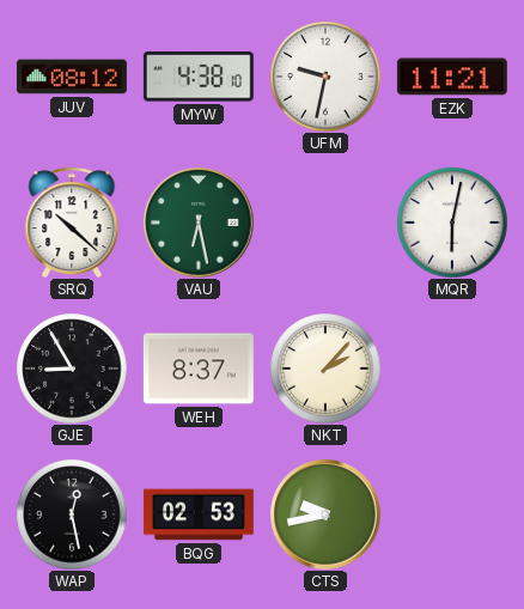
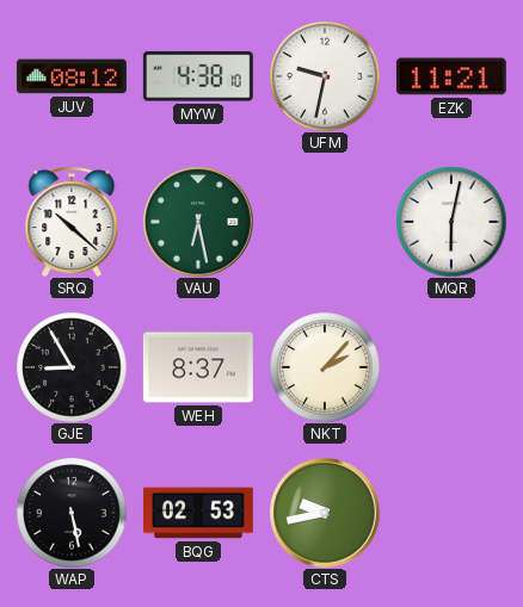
WAP: 12:28 -> 5:28 (72, 513)
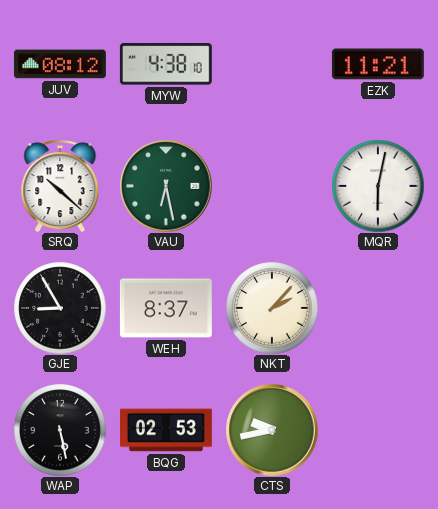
UFM: 9:32 -> none (325, 76)
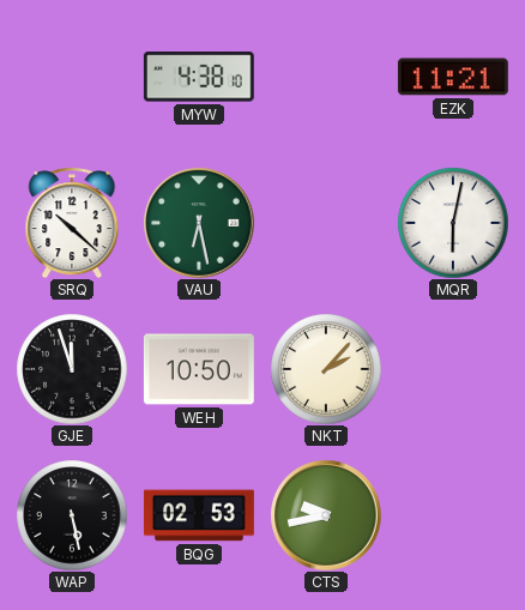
JUV: 08:12 -> none (60, 64)
GJE: 8:55 -> 11:57 (72, 369)
WEH: 8:37 -> 10:50 (199, 369)
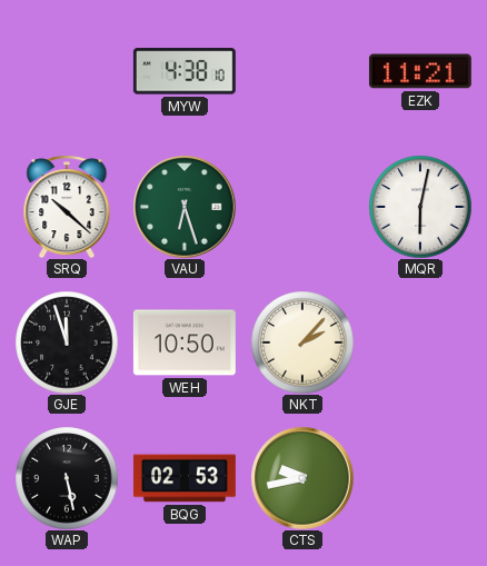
VAU: 6:28 -> 6:27 (185, 207)
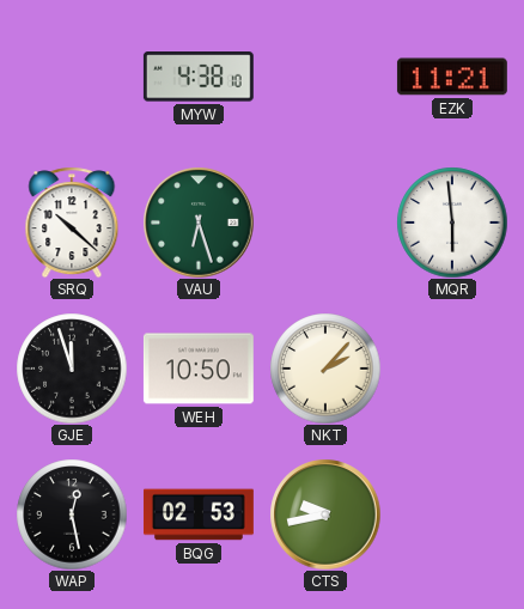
MQR: 6:02 -> 5:59 (452, 223)
WAP: 5:28 -> 12:28 (72, 514)
